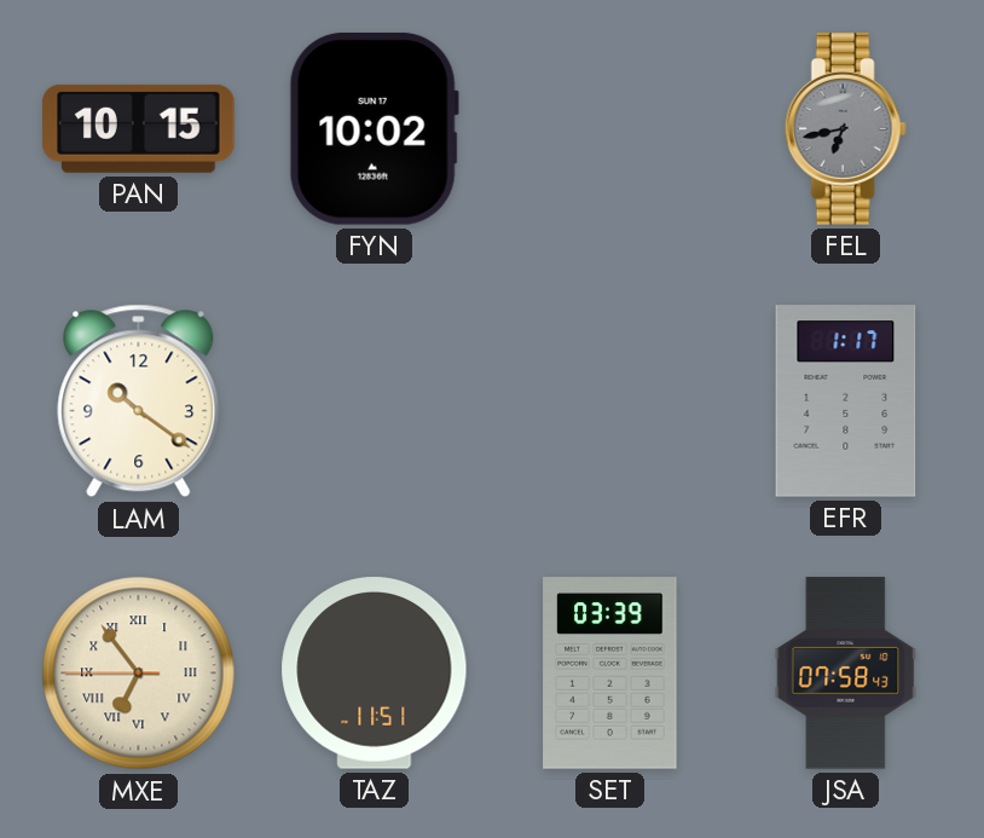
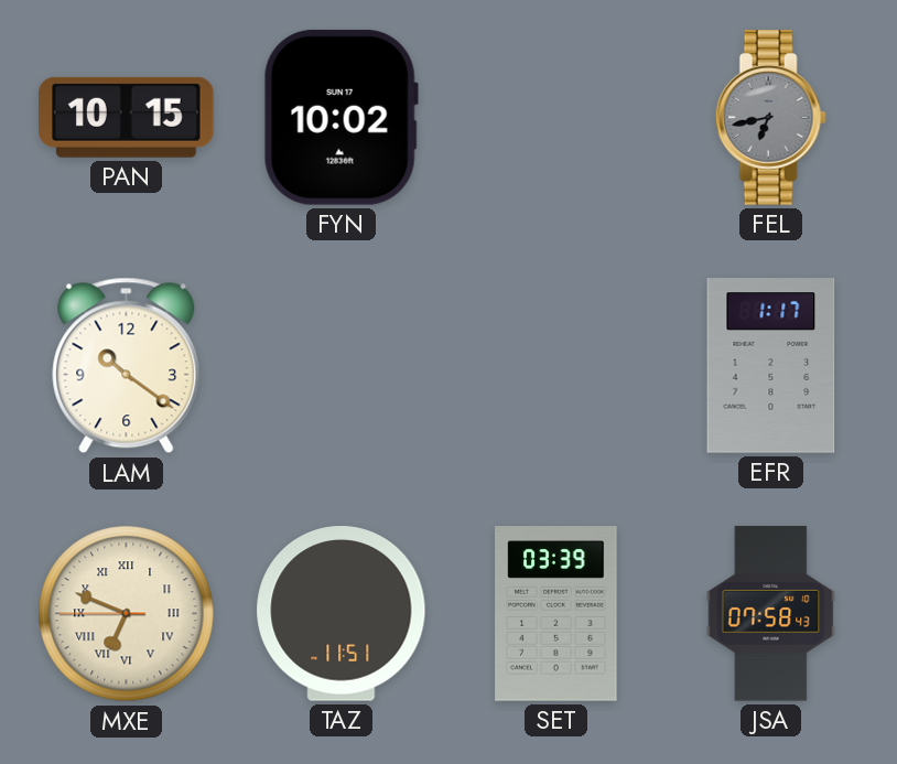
MXE: 6:53 -> 6:48 (127, 614)
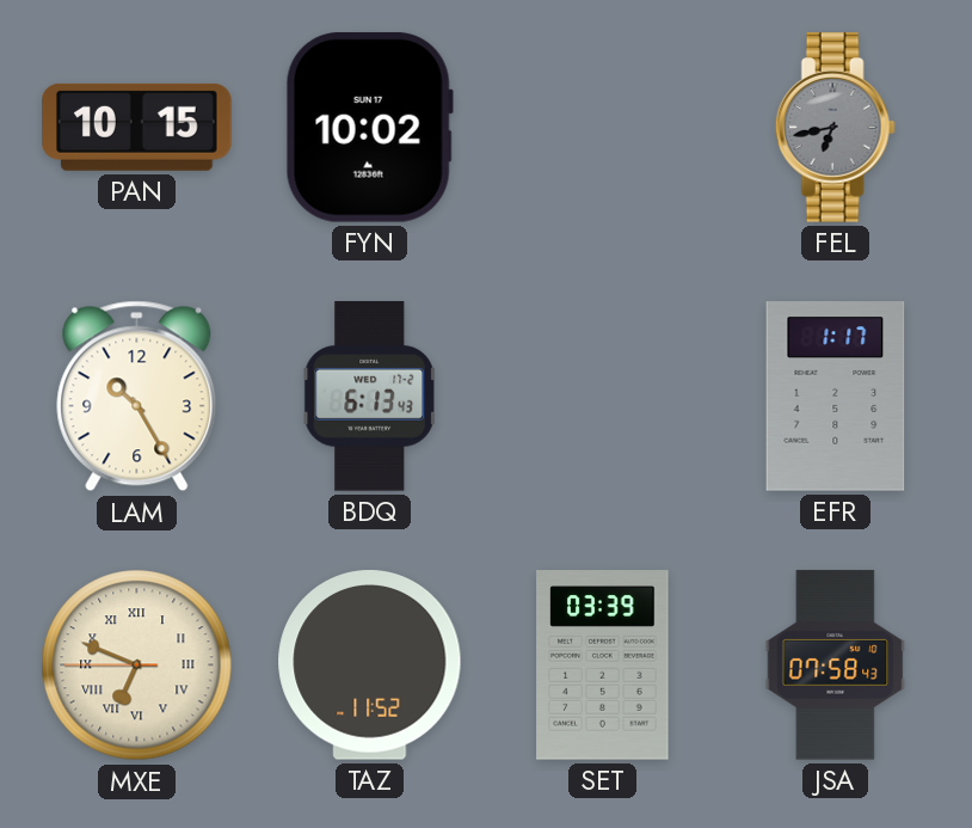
LAM: 10:21 -> 10:25 (137, 397)
BDQ: none -> 6:13 (369, 397)
TAZ: 11:51 -> 11:52 (370, 666)
